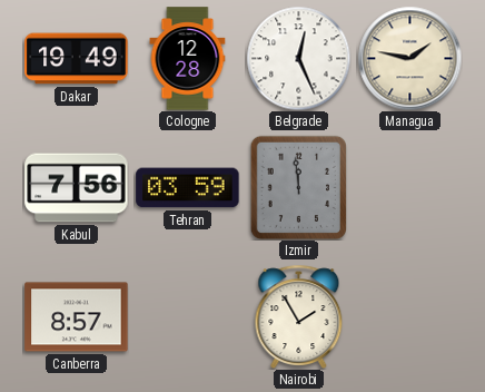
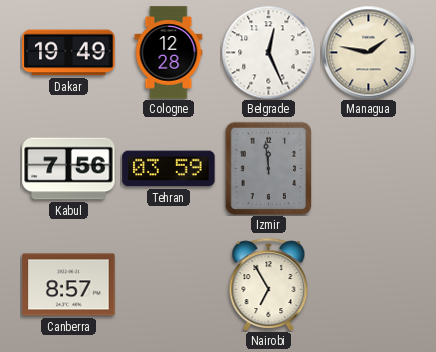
Nairobi: 1:55 -> 6:55 (269, 284)
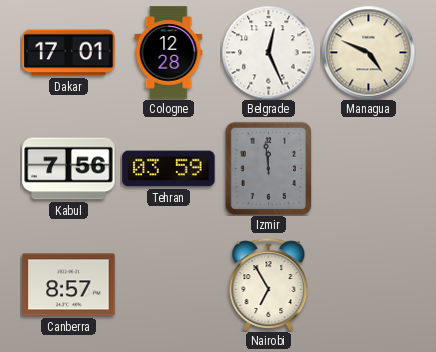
Dakar: 19:49 -> 17:01 (69, 53)
Managua: 1:47 -> 4:49 (368, 52)
